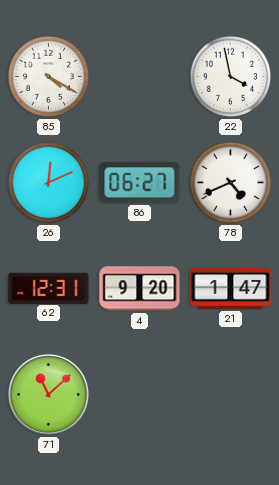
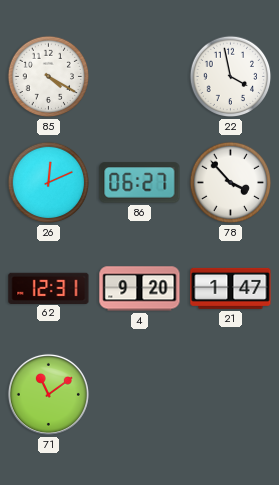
78: 4:41 -> 3:53 (231, 183)
71: 11:08 -> 11:09 (48, 394)
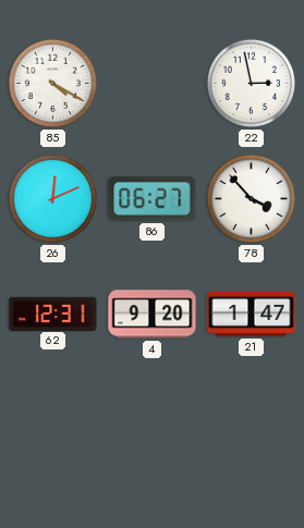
22: 3:58 -> 2:58 (252, 84)
71: 11:09 -> none (48, 394)
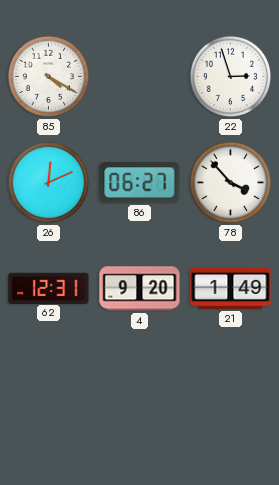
22: 2:58 -> 2:57 (231, 77)
21: 1:47 -> 1:49 (231, 288)
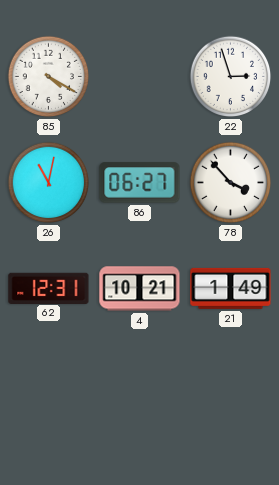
26: 12:11 -> 11:02 (49, 183)
4: 9:20 -> 10:21 (140, 289)
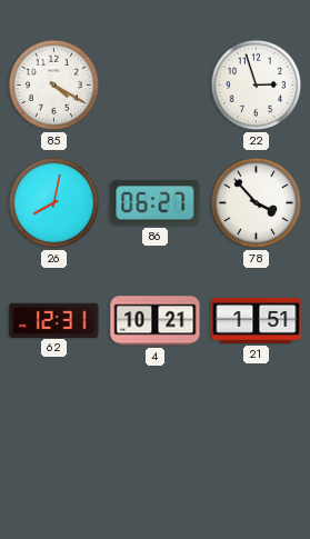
26: 11:02 -> 8:02 (54, 203)
21: 1:49 -> 1:51 (257, 320)
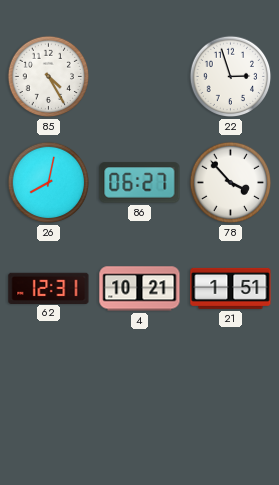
85: 4:20 -> 4:25 (49, 77)
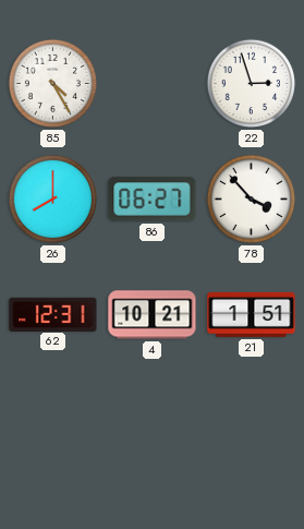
26: 8:02 -> 8:00 (53, 200)
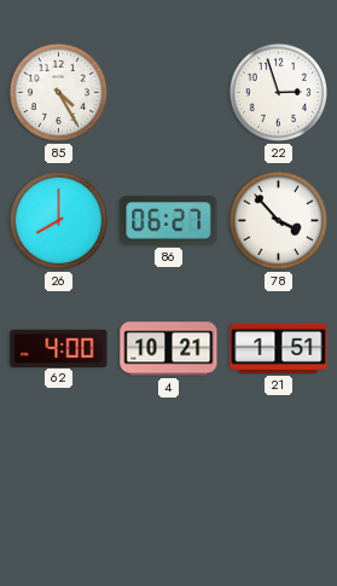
62: 12:31 -> 4:00 (59, 348)
